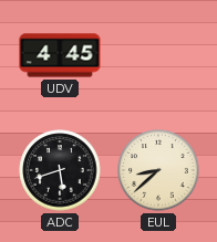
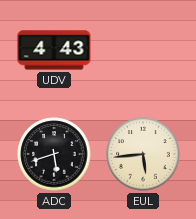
UDV: 4:45 -> 4:43 (54, 50)
EUL: 8:38 -> 5:44 (143, 154)
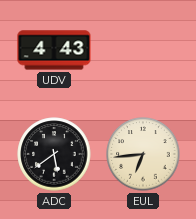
ADC: 5:42 -> 5:39 (54, 154)
EUL: 5:44 -> 6:44 (143, 154)
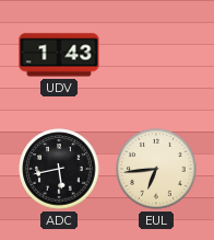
UDV: 4:43 -> 1:43 (59, 55)
ADC: 5:39 -> 5:43 (59, 169)
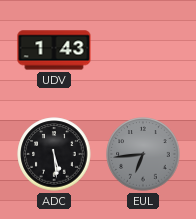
ADC: 5:43 -> 5:29 (54, 154)
EUL dial: cream -> grey (143, 154)
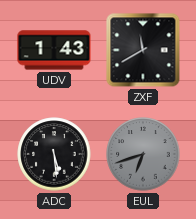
ZXF: none -> 11:40 (143, 50)
EUL: 6:44 -> 6:42 (143, 154)
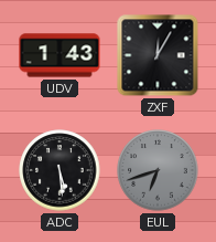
ZXF: 11:40 -> 12:05 (158, 55)
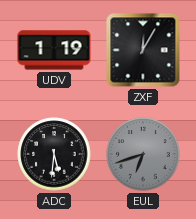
UDV: 1:43 -> 1:19 (54, 50)
ADC: 5:29 -> 5:31 (54, 154)
